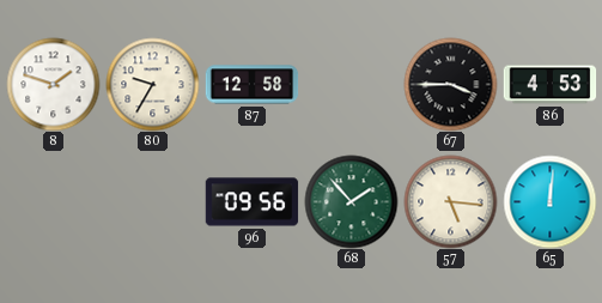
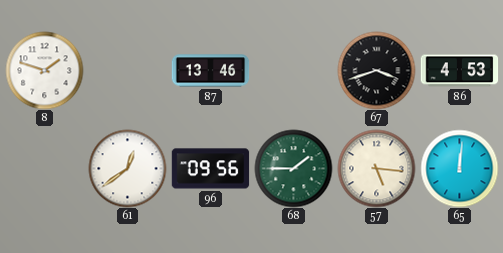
80: 9:35 -> none (152, 84)
87: 12:58 -> 13:46 (210, 71)
67: 3:45 -> 3:42 (376, 70)
61: none -> 12:39 (127, 168)
68: 1:53 -> 1:45 (293, 168)
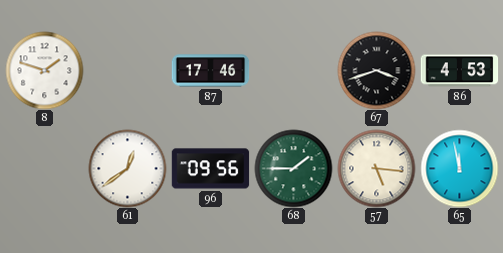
87: 13:46 -> 17:46 (210, 71)
65: 12:01 -> 11:58 (459, 168)
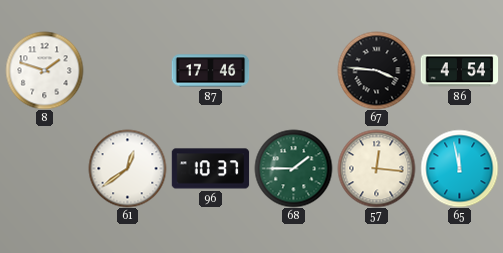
67: 3:42 -> 3:46 (376, 70)
86: 4:53 -> 4:54 (459, 71)
96: 09:56 -> 10:37 (210, 169)
57: 5:16 -> 12:16 (376, 168)
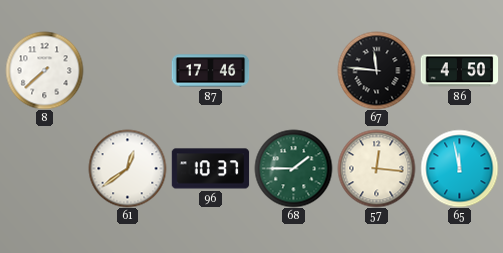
8: 1:48 -> 7:38 (44, 70)
67: 3:46 -> 11:46 (376, 70)
86: 4:54 -> 4:50 (459, 71)
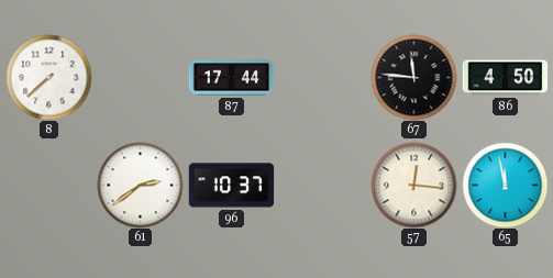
87: 17:46 -> 17:44 (231, 78)
61: 12:39 -> 2:39 (140, 185)
68: 1:45 -> none (293, 168)
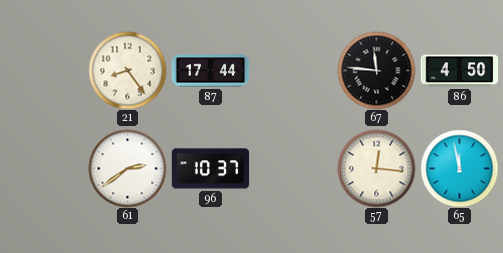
8: 7:38 -> none (48, 77)
21: none -> 8:24 (127, 70)
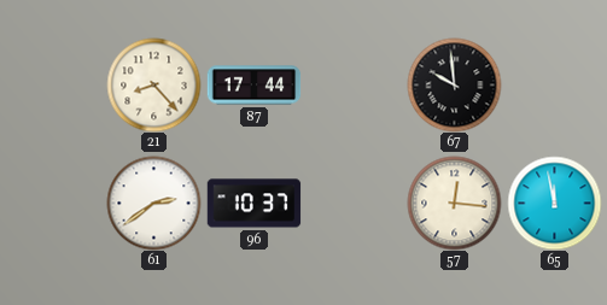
21: 8:24 -> 8:23 (153, 84)
67: 11:46 -> 9:59 (454, 84)
86: 4:50 -> none (459, 71)
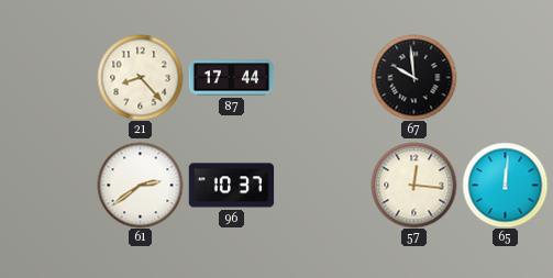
65: 11:58 -> 12:01 (505, 185)
